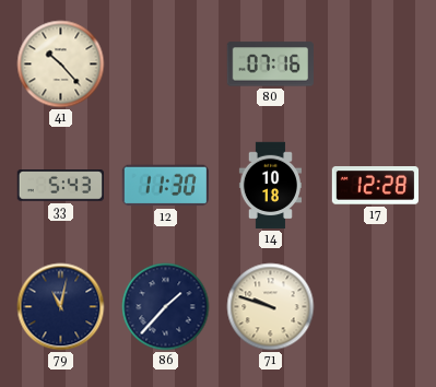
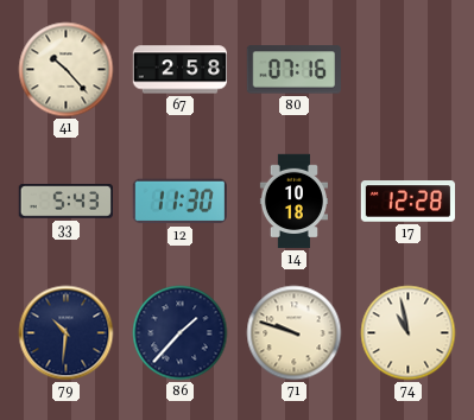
67: none -> 2:58 (181, 70)
79: 11:02 -> 10:31 (67, 333)
74: none -> 10:58 (409, 333)
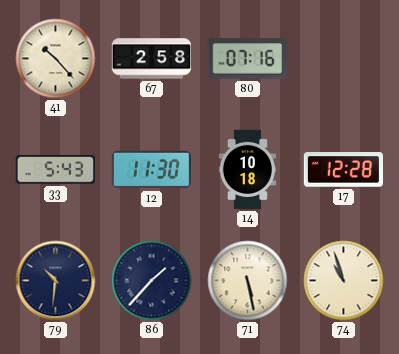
71: 9:48 -> 5:28 (248, 281)
74: 10:58 -> 10:57 (344, 281)
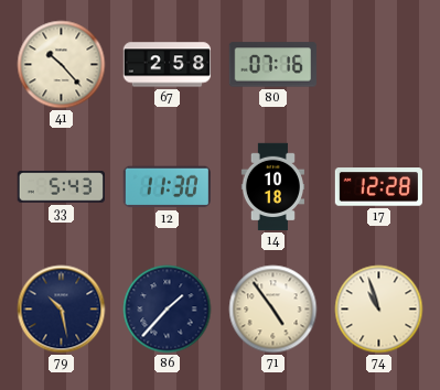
79: 10:31 -> 10:28 (62, 310)
71: 5:28 -> 4:54 (273, 310)
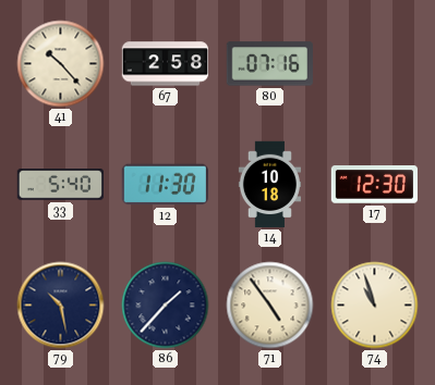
33: 5:43 -> 5:40 (60, 185)
17: 12:28 -> 12:30 (374, 185)
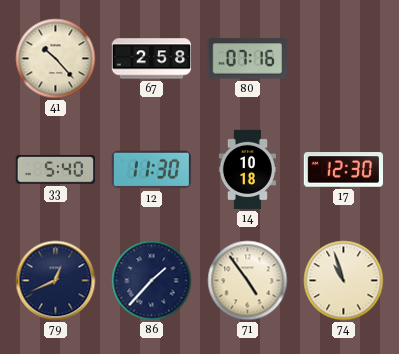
79: 10:28 -> 12:41 (56, 281)
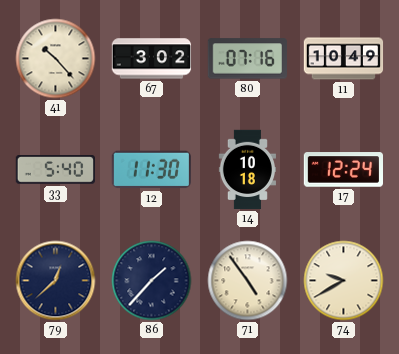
67: 2:58 -> 3:02 (152, 59)
11: none -> 10:49 (344, 59)
17: 12:30 -> 12:24 (343, 170)
79: 12:41 -> 12:38 (56, 281)
74: 10:57 -> 9:40 (344, 281)
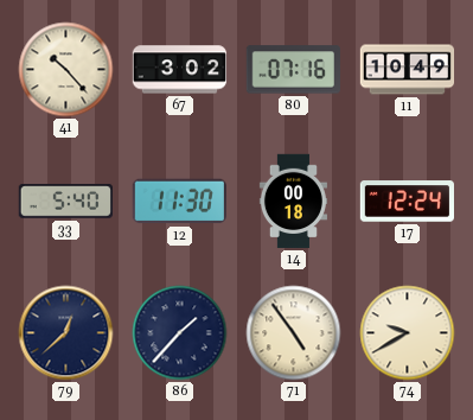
14: 10:18 -> 00:18 (293, 202)
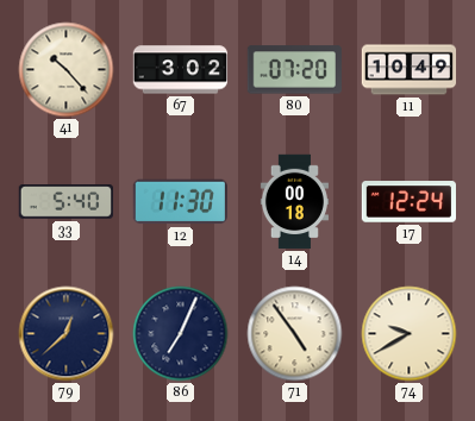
80: 07:16 -> 07:20 (294, 70)
86: 1:37 -> 7:04 (181, 334)
